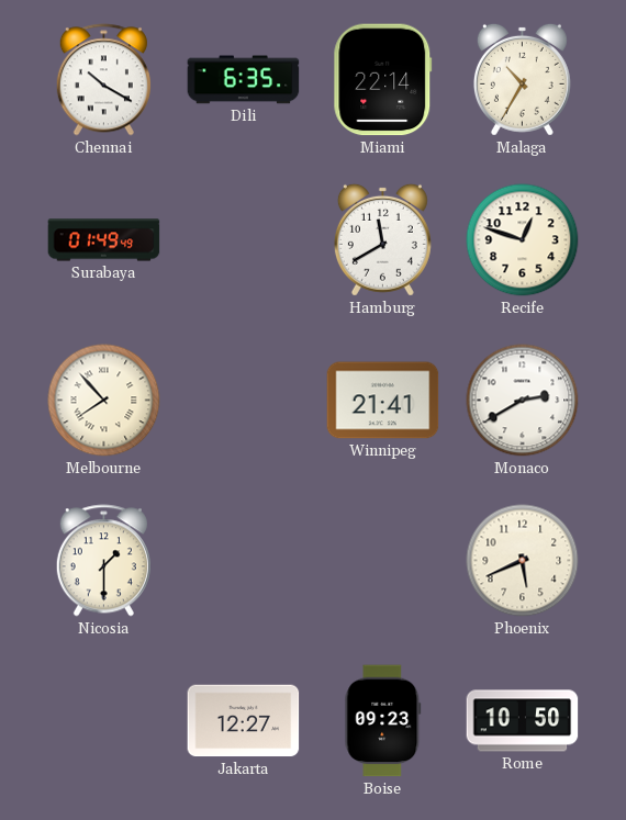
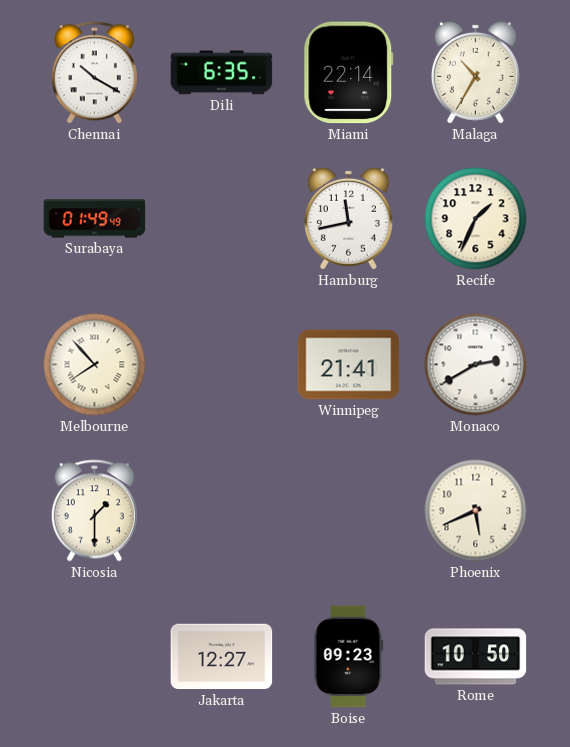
Hamburg: 11:40 -> 11:43 (348, 218)
Recife: 12:48 -> 1:34 (476, 219)
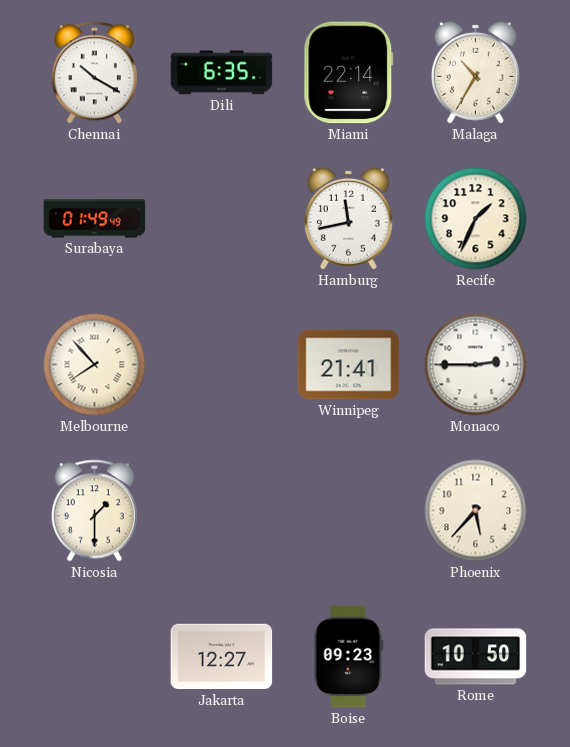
Monaco: 2:40 -> 2:45 (476, 365)
Phoenix: 5:41 -> 5:37 (476, 511)
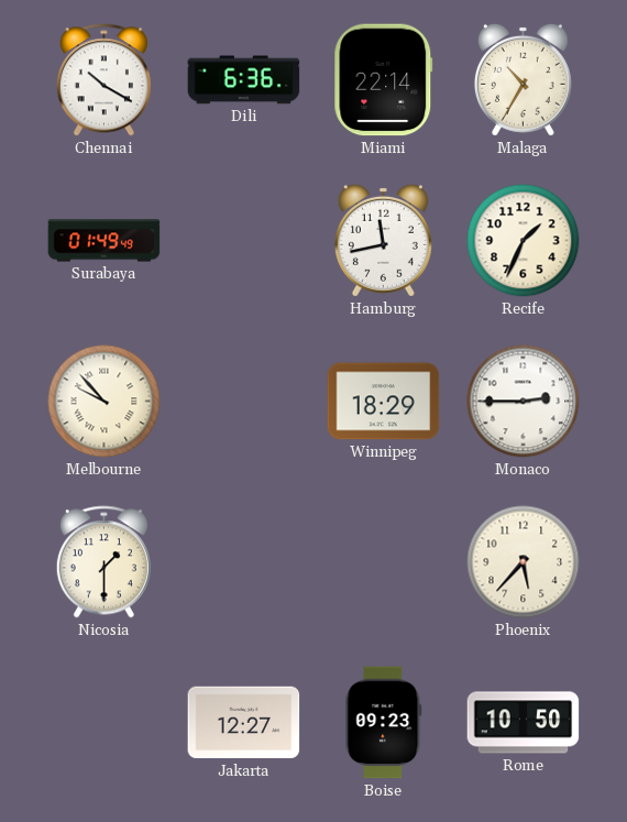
Dili: 6:35 -> 6:36 (244, 80)
Melbourne: 7:53 -> 9:53 (105, 402)
Winnipeg: 21:41 -> 18:29 (384, 402)
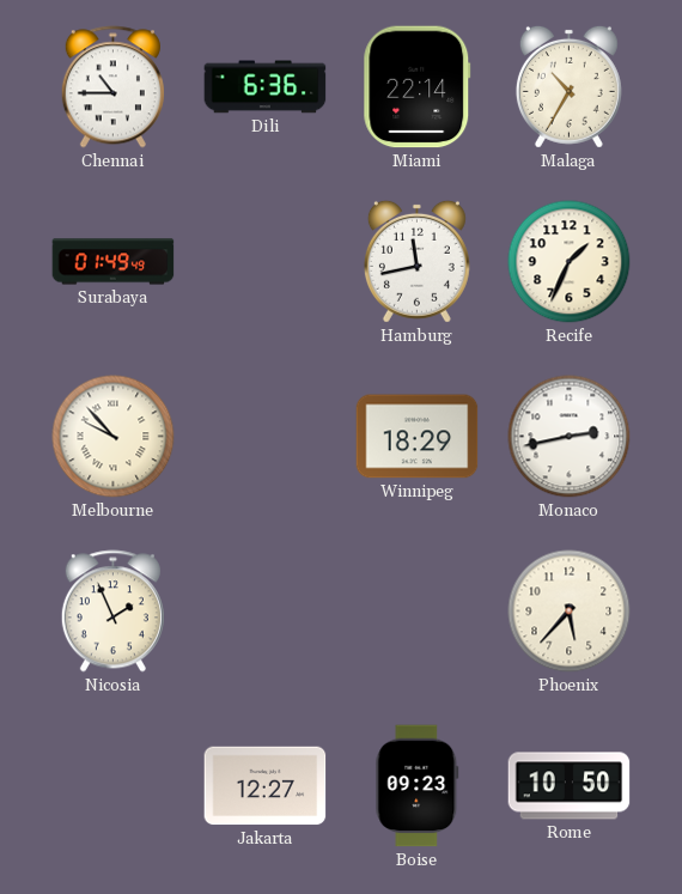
Chennai: 10:20 -> 10:45 (112, 87)
Monaco: 2:45 -> 2:43 (570, 437)
Nicosia: 1:30 -> 1:56 (112, 612)
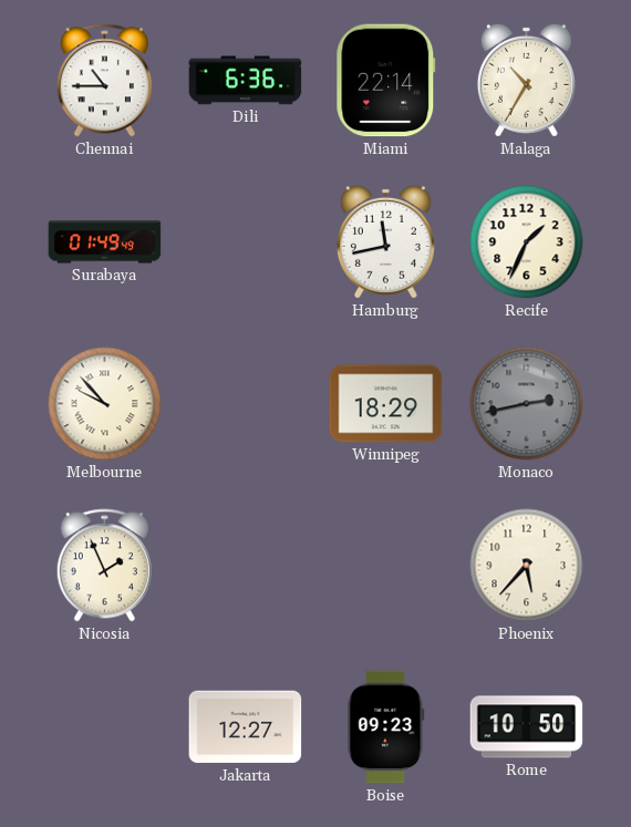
Monaco dial: white -> grey (527, 404)
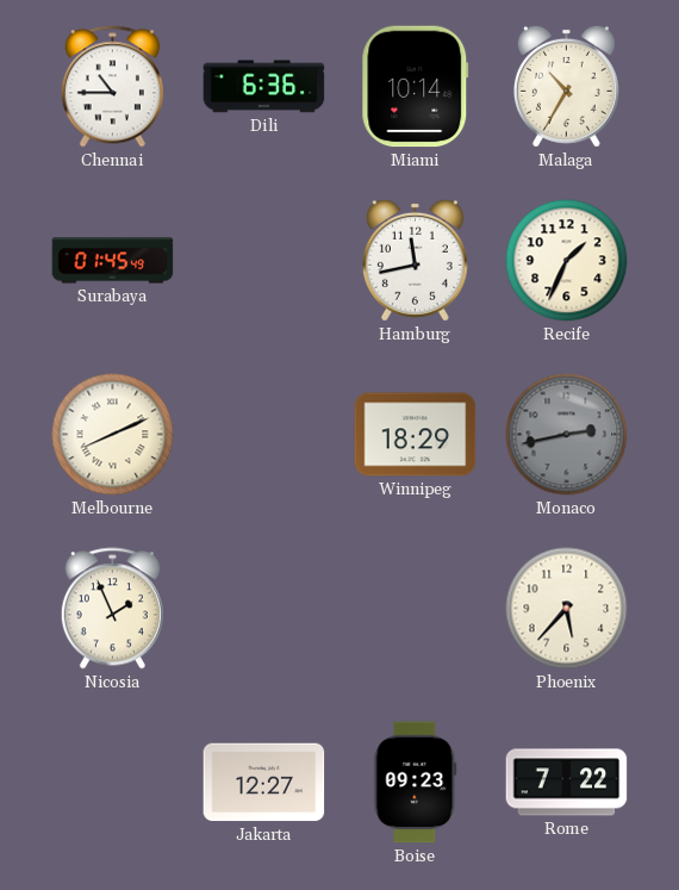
Miami: 22:14 -> 10:14 (416, 87)
Surabaya: 01:49 -> 01:45 (113, 261)
Melbourne: 9:53 -> 8:11 (113, 435)
Rome: 10:50 -> 7:22 (567, 783)
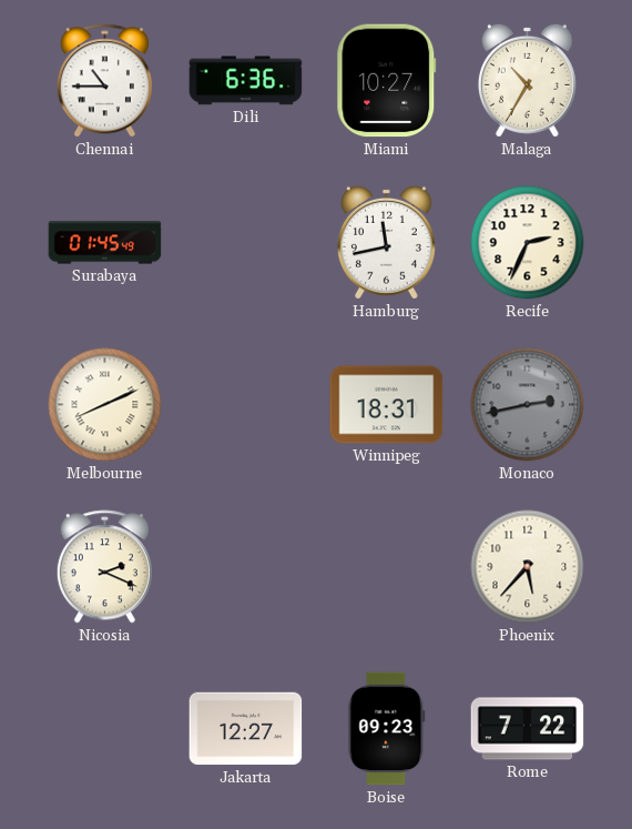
Miami: 10:14 -> 10:27 (387, 81)
Recife: 1:34 -> 2:34 (528, 243)
Winnipeg: 18:29 -> 18:31 (387, 405)
Nicosia: 1:56 -> 2:19 (104, 567)
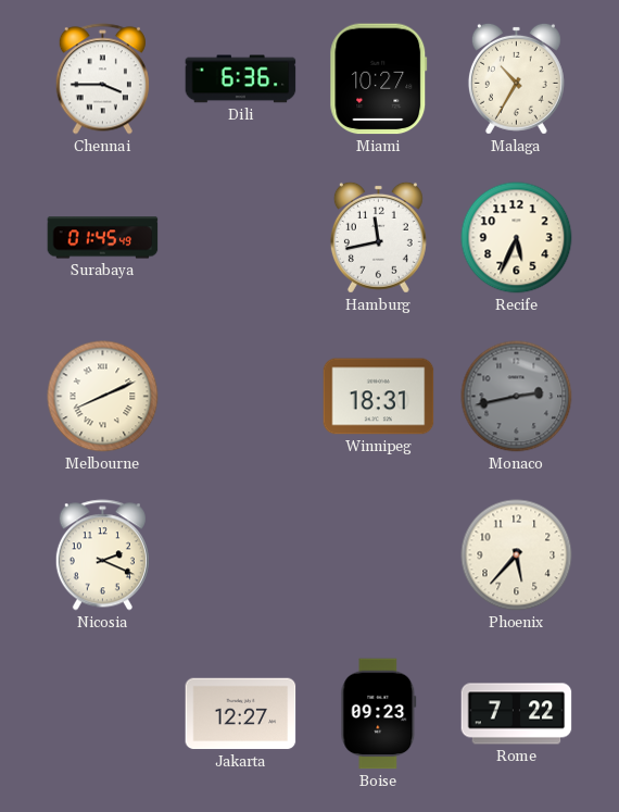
Chennai: 10:45 -> 3:45 (102, 79)
Recife: 2:34 -> 5:34 (517, 238)
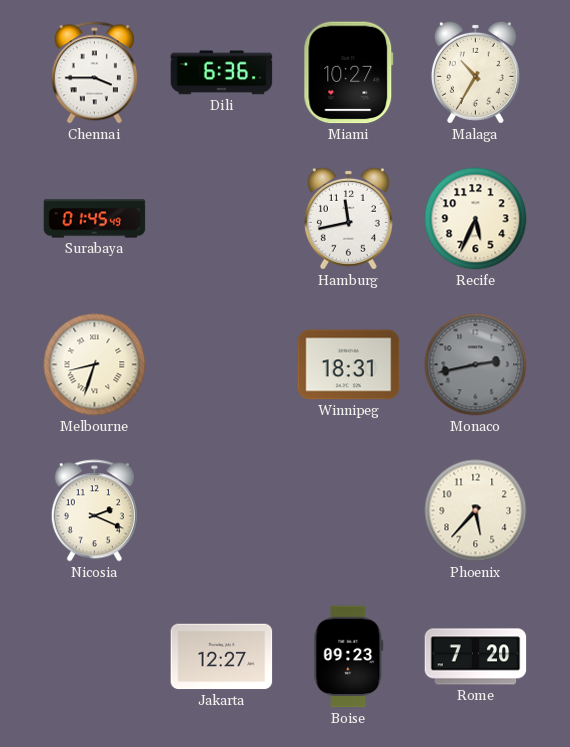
Melbourne: 8:11 -> 8:33 (95, 365)
Rome: 7:22 -> 7:20 (476, 657)
